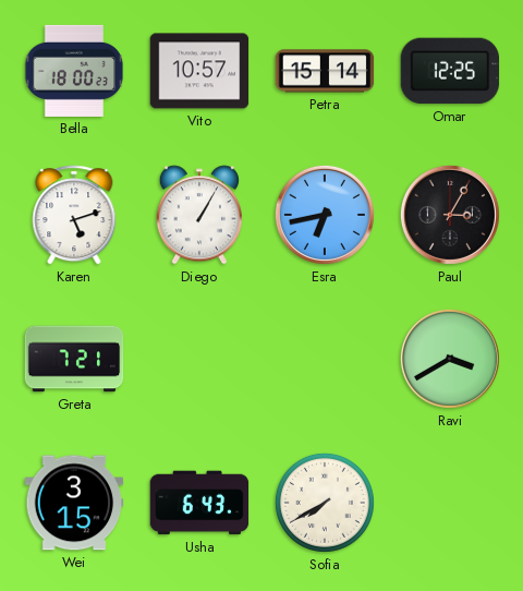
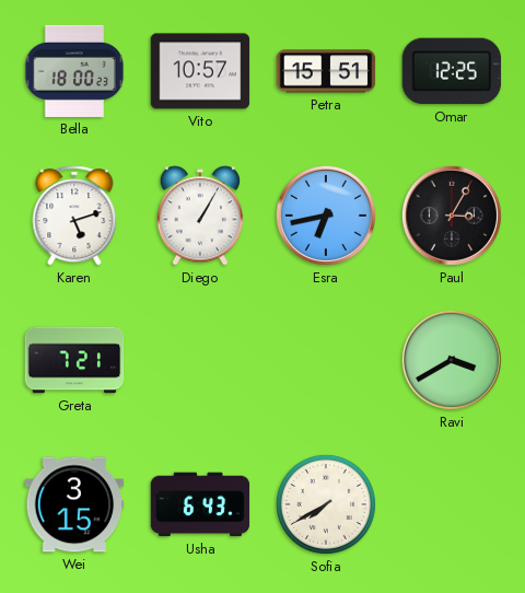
Petra: 15:14 -> 15:51 (326, 71)
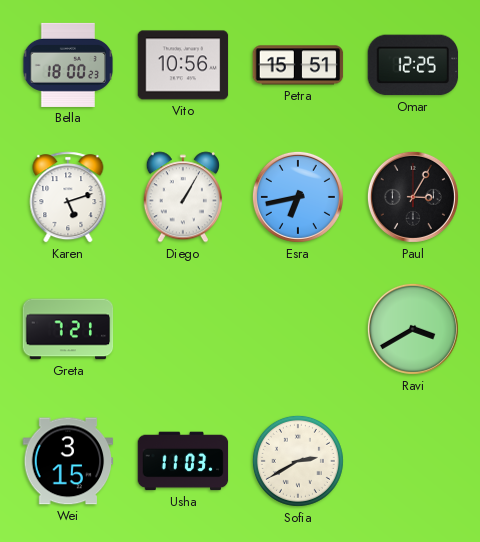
Vito: 10:57 -> 10:56 (183, 65)
Usha: 6:43 -> 11:03 (183, 461)
Sofia: 7:40 -> 2:40 (298, 461)
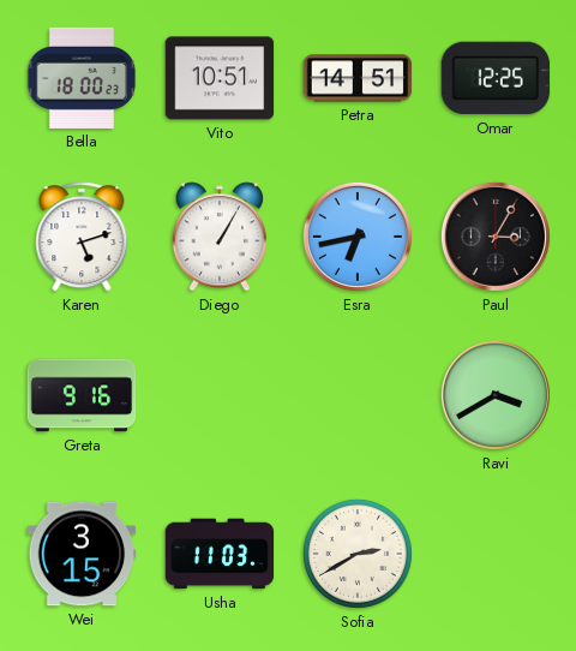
Vito: 10:56 -> 10:51 (220, 78)
Petra: 15:51 -> 14:51 (358, 78)
Greta: 7:21 -> 9:16 (82, 395)
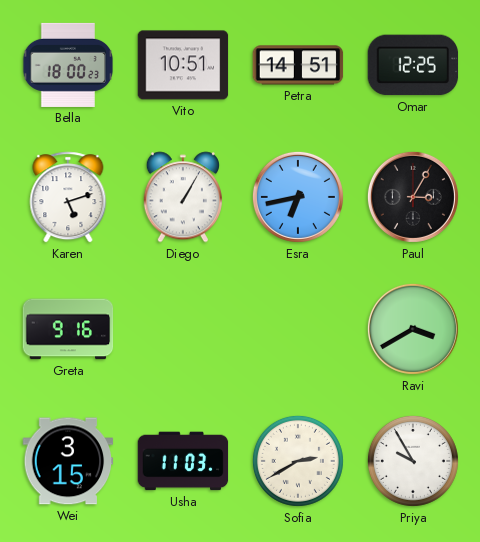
Priya: none -> 9:55 (413, 461)
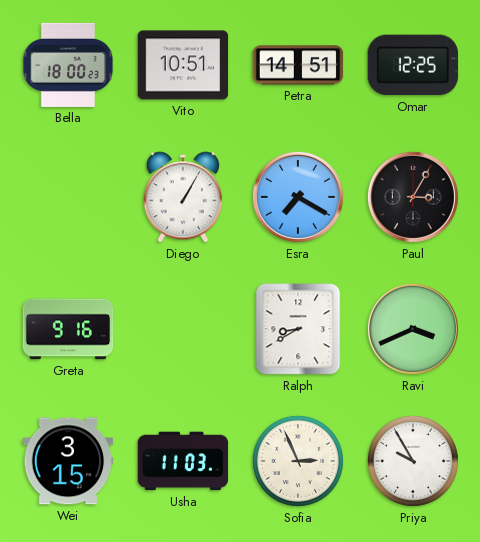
Karen: 5:12 -> none (68, 197)
Esra: 6:43 -> 7:20 (298, 197)
Ralph: none -> 8:40 (298, 329)
Ravi: 3:40 -> 3:41 (413, 329)
Sofia: 2:40 -> 2:56 (298, 461)
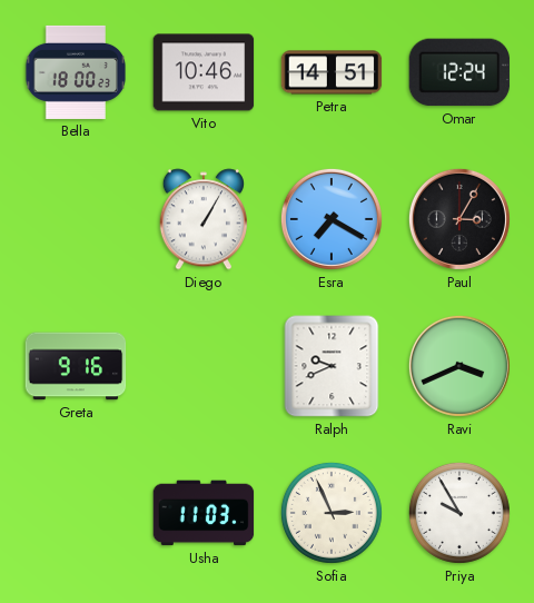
Vito: 10:51 -> 10:46 (204, 72)
Omar: 12:25 -> 12:24 (459, 72)
Ralph: 8:40 -> 9:41 (332, 366)
Wei: 3:15 -> none (68, 461)
